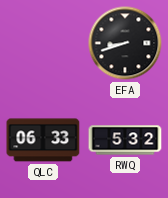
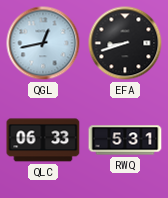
QGL: none -> 12:43 (43, 43)
RWQ: 5:32 -> 5:31 (125, 140)
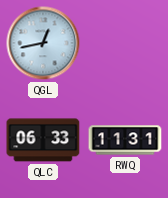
EFA: 8:42 -> none (125, 43)
RWQ: 5:31 -> 11:31 (125, 140)
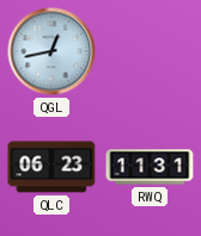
QLC: 06:33 -> 06:23 (51, 167)
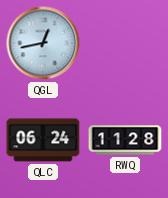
QLC: 06:23 -> 06:24 (43, 140)
RWQ: 11:31 -> 11:28 (125, 140)
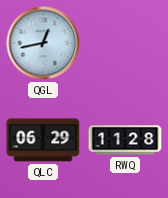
QLC: 06:24 -> 06:29 (43, 140)
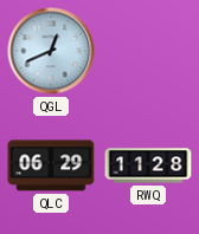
QGL: 12:43 -> 12:41 (51, 51)
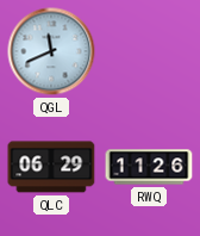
QGL: 12:41 -> 11:41 (51, 51)
RWQ: 11:28 -> 11:26 (149, 167)
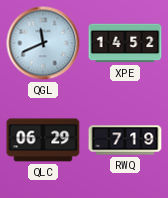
XPE: none -> 14:52 (125, 43)
RWQ: 11:26 -> 7:19 (125, 140)
